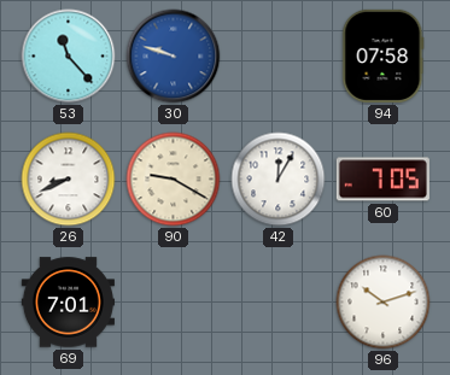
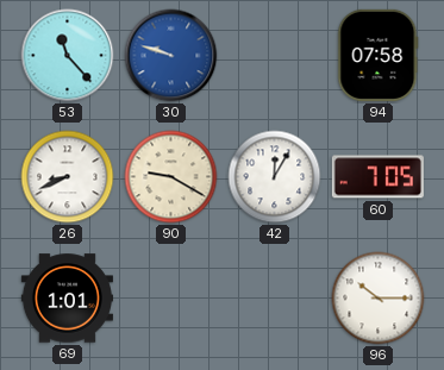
69: 7:01 -> 1:01 (67, 299)
96: 10:12 -> 10:15 (379, 299)
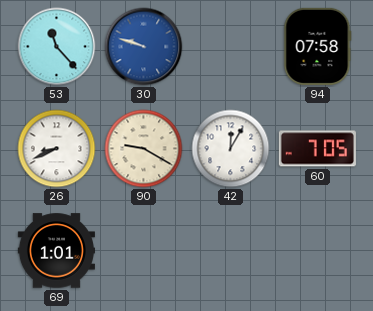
96: 10:15 -> none (379, 299)
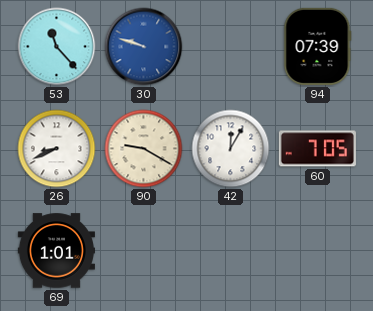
94: 07:58 -> 07:39 (318, 46)
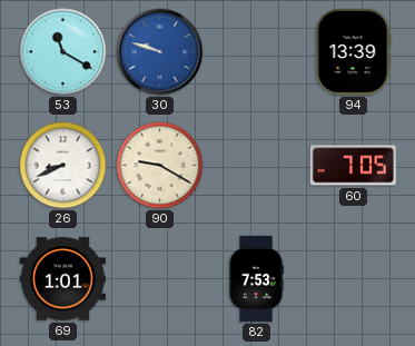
53: 11:23 -> 11:20 (63, 52)
94: 07:39 -> 13:39 (354, 51)
42: 12:05 -> none (231, 149)
82: none -> 7:53 (257, 278)
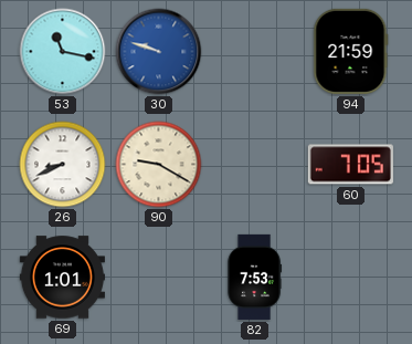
53: 11:20 -> 11:17 (63, 52)
94: 13:39 -> 21:59 (351, 51)
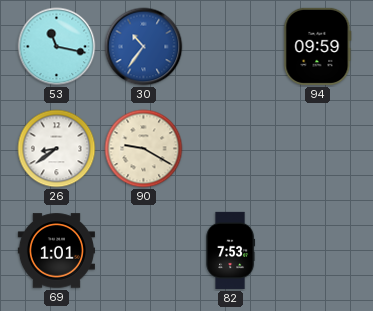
30: 9:48 -> 10:36 (144, 47)
94: 21:59 -> 09:59 (318, 46)
26: 8:41 -> 8:39 (57, 149)
60: 7:05 -> none (350, 165)
